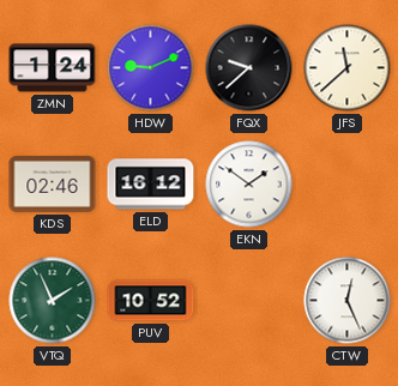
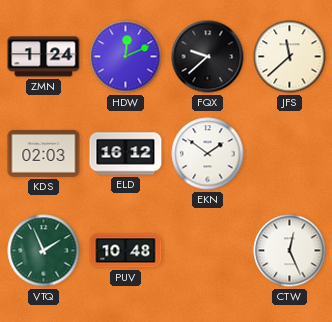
HDW: 9:11 -> 12:11 (126, 57)
KDS: 02:46 -> 02:03 (44, 153)
PUV: 10:52 -> 10:48 (126, 251)
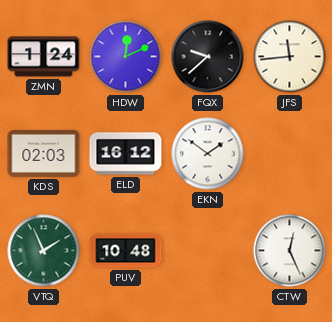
JFS: 11:38 -> 11:44 (290, 57)
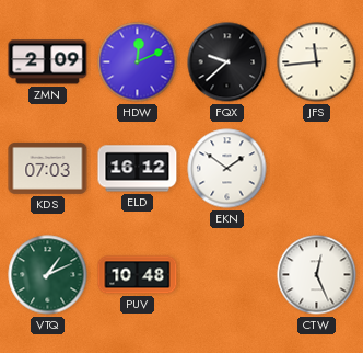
ZMN: 1:24 -> 2:09 (48, 62)
KDS: 02:03 -> 07:03 (48, 168)
VTQ: 1:56 -> 1:11 (48, 275)
